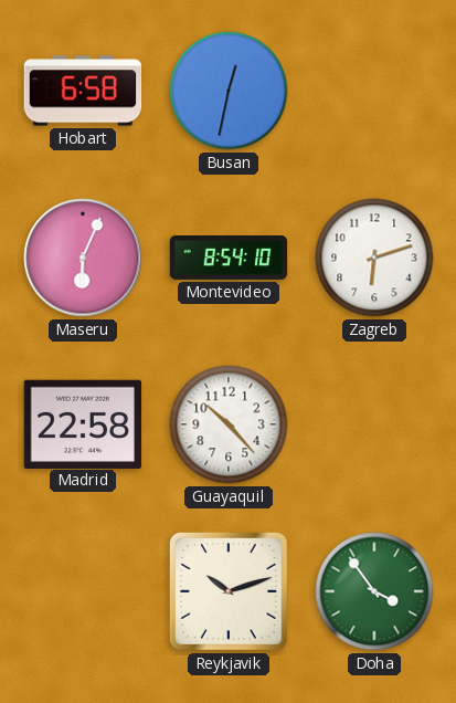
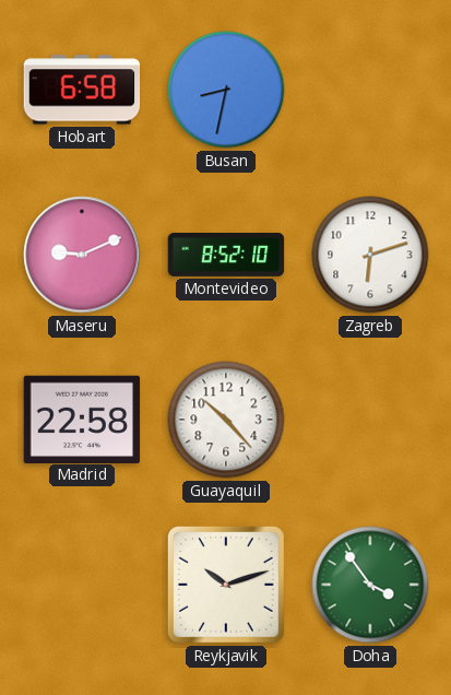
Busan: 12:32 -> 8:32 (226, 90)
Maseru: 6:04 -> 9:11 (82, 255)
Montevideo: 8:54 -> 8:52 (226, 256)
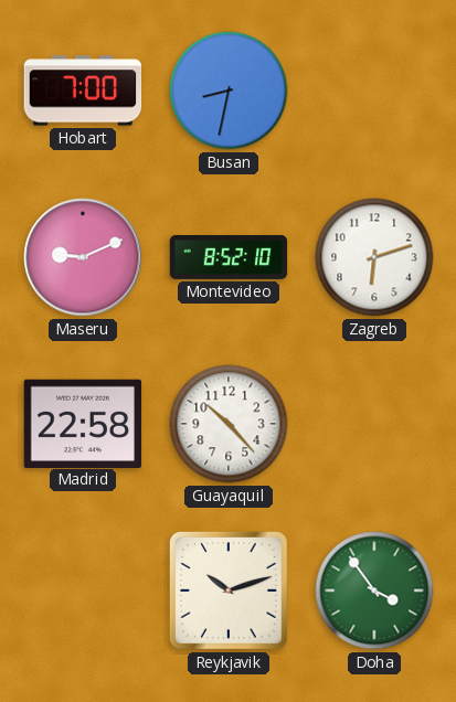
Hobart: 6:58 -> 7:00 (83, 91)
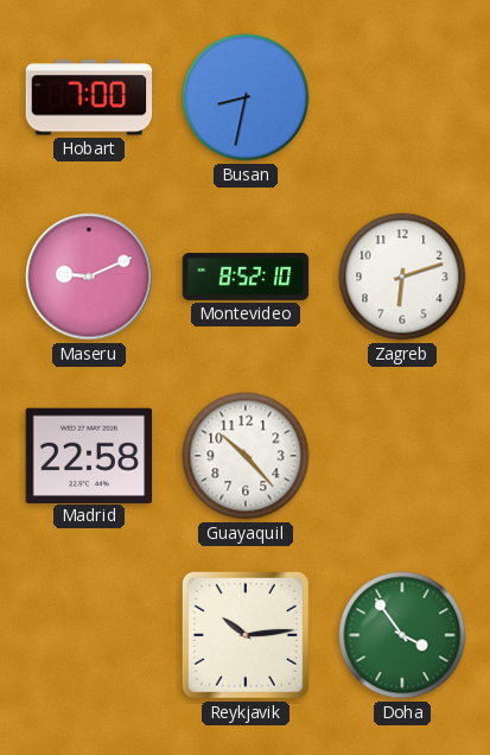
Reykjavik: 10:12 -> 10:14 (246, 635)
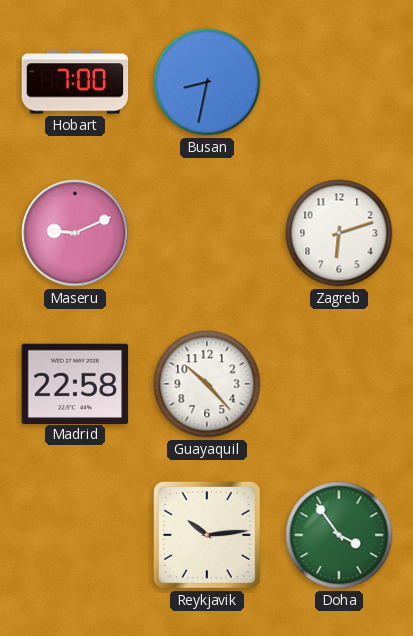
Montevideo: 8:52 -> none (246, 278)
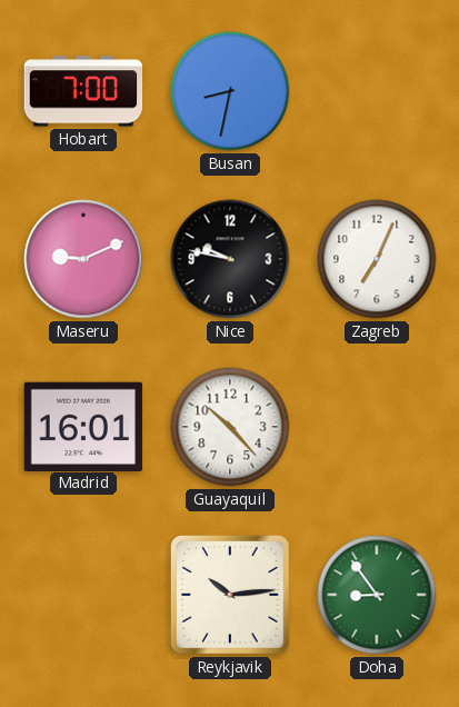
Nice: none -> 9:47 (230, 259)
Zagreb: 6:12 -> 7:04 (377, 259)
Madrid: 22:58 -> 16:01 (83, 426)
Doha: 3:54 -> 8:54 (377, 595)
